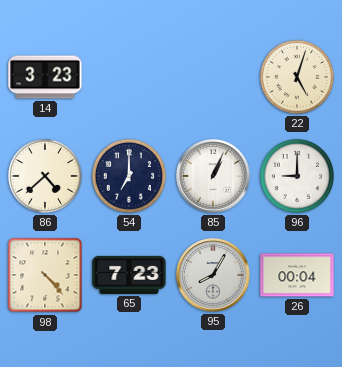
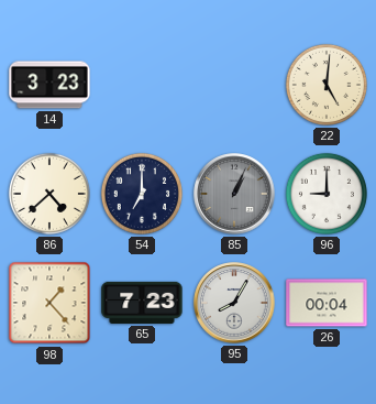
22: 5:03 -> 5:01 (327, 85)
85 dial: white -> grey (234, 194)
98: 4:23 -> 1:23 (49, 303)
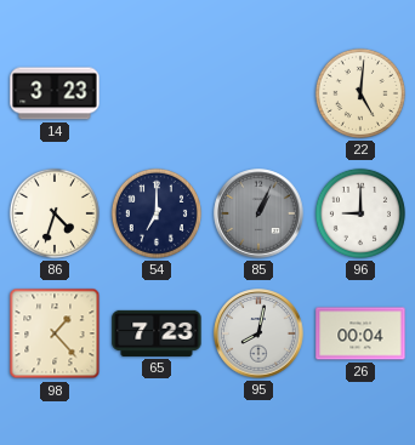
86: 4:38 -> 4:33 (55, 213)
95: 8:05 -> 8:02 (258, 333)
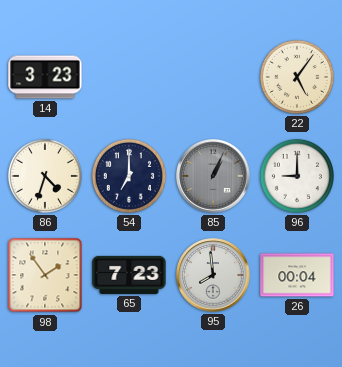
22: 5:01 -> 5:06 (297, 77)
98: 1:23 -> 1:54 (45, 275)
95: 8:02 -> 7:59 (213, 275)
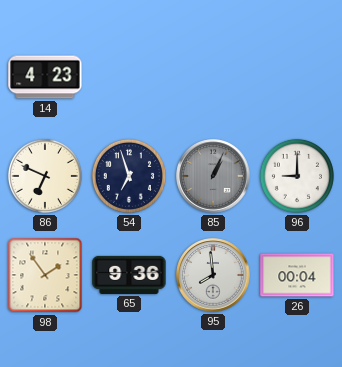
14: 3:23 -> 4:23 (45, 77)
22: 5:06 -> none (297, 77)
86: 4:33 -> 6:49 (45, 176)
54: 7:00 -> 6:57 (129, 176)
65: 7:23 -> 9:36 (129, 275)
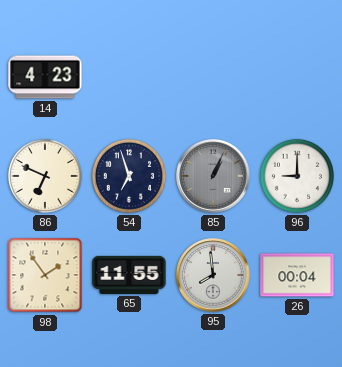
65: 9:36 -> 11:55 (129, 275)
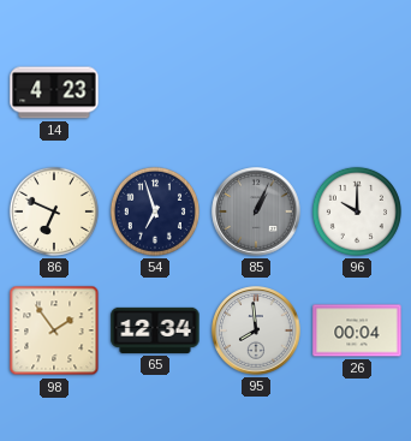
96: 9:00 -> 10:00 (357, 211)
65: 11:55 -> 12:34 (155, 330)
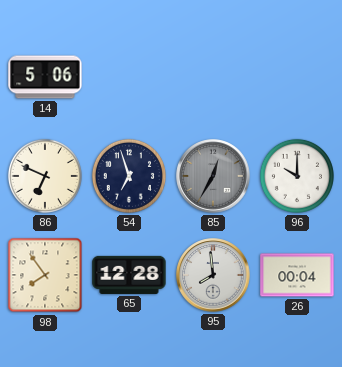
14: 4:23 -> 5:06 (45, 77)
85: 1:04 -> 12:35 (213, 176)
98: 1:54 -> 7:54 (45, 275)
65: 12:34 -> 12:28 (129, 275)
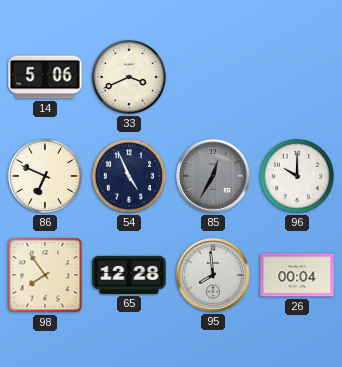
33: none -> 3:41 (129, 77)
54: 6:57 -> 4:56 (129, 176)
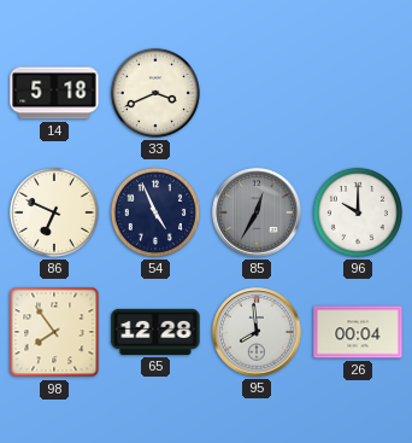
14: 5:06 -> 5:18 (54, 93)
